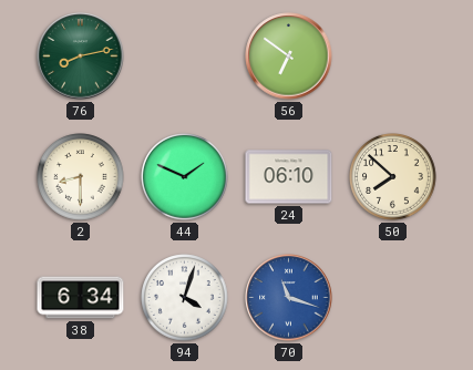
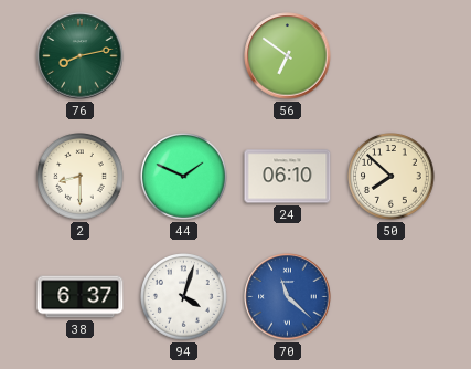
38: 6:34 -> 6:37 (81, 297)
70: 11:18 -> 11:22 (288, 297)
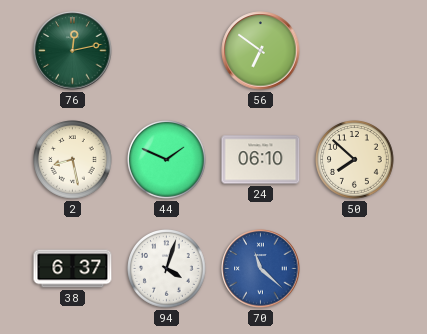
76: 8:13 -> 12:13 (73, 51)
2: 8:30 -> 8:28 (73, 160)
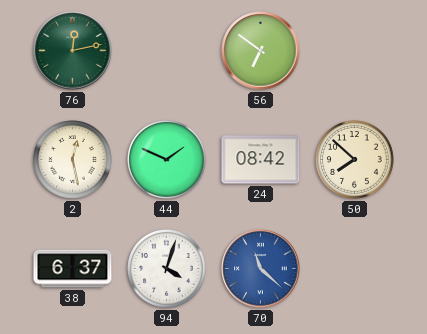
2: 8:28 -> 12:28 (73, 160)
24: 06:10 -> 08:42 (261, 160)
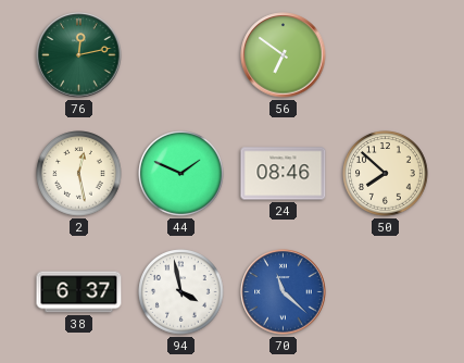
24: 08:42 -> 08:46 (284, 174)
94: 4:03 -> 3:58 (181, 292)
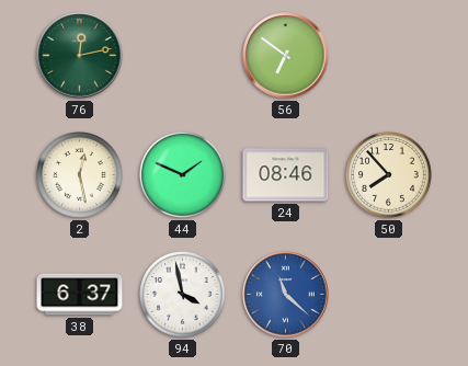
50: 7:52 -> 7:53 (389, 175)
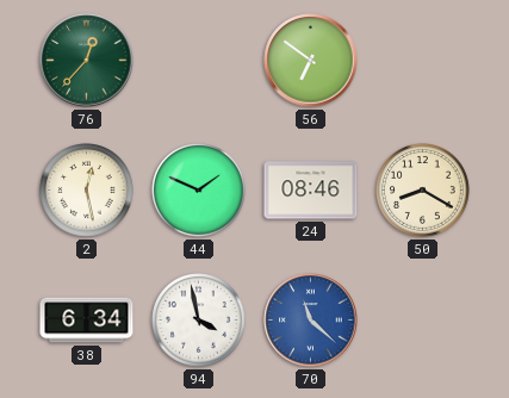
76: 12:13 -> 12:37 (87, 61)
50: 7:53 -> 8:20 (423, 191)
38: 6:37 -> 6:34 (87, 321)
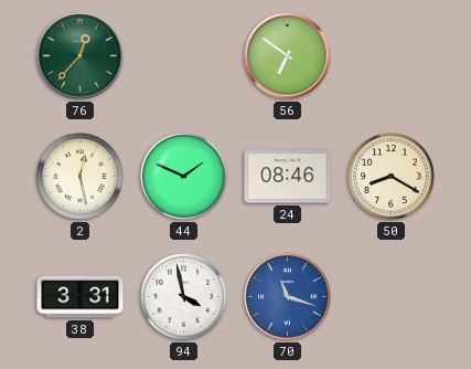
38: 6:34 -> 3:31 (81, 297)
70: 11:22 -> 11:18 (288, 297)
